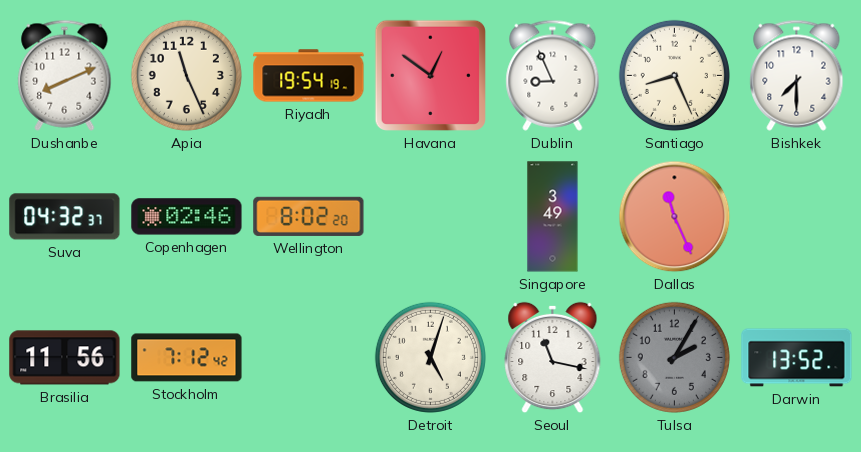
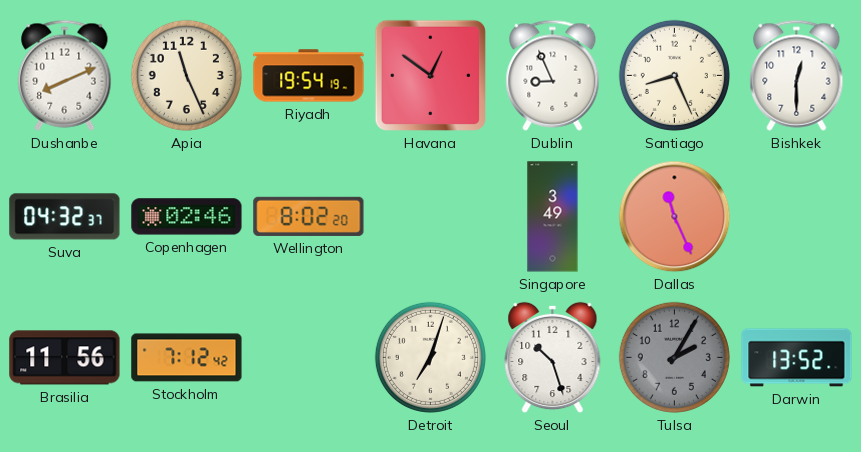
Bishkek: 7:30 -> 12:30 (797, 75)
Detroit: 5:03 -> 7:03 (430, 357)
Seoul: 11:17 -> 10:27 (553, 358)
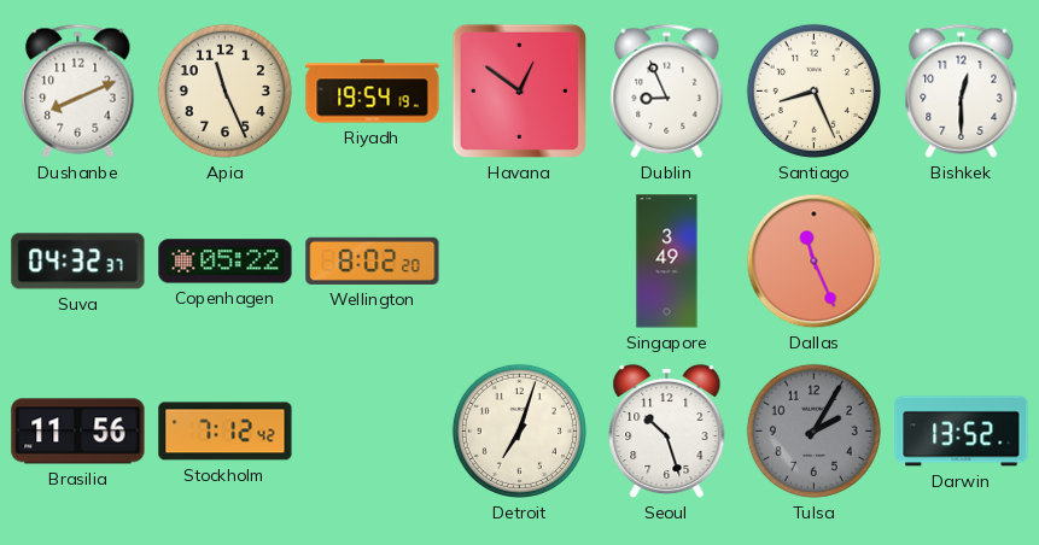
Copenhagen: 02:46 -> 05:22 (226, 262)
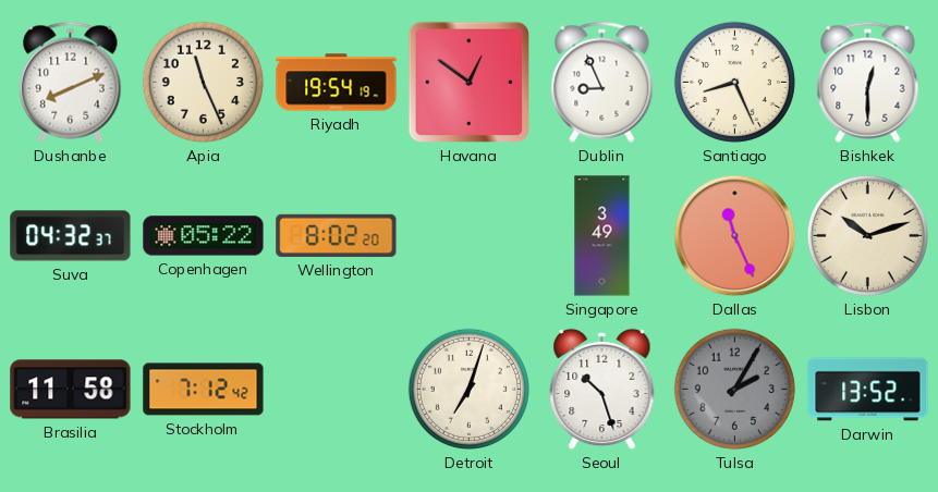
Lisbon: none -> 10:12 (867, 235)
Brasilia: 11:56 -> 11:58 (71, 390)
